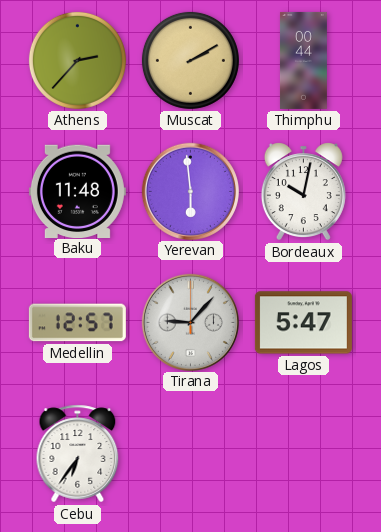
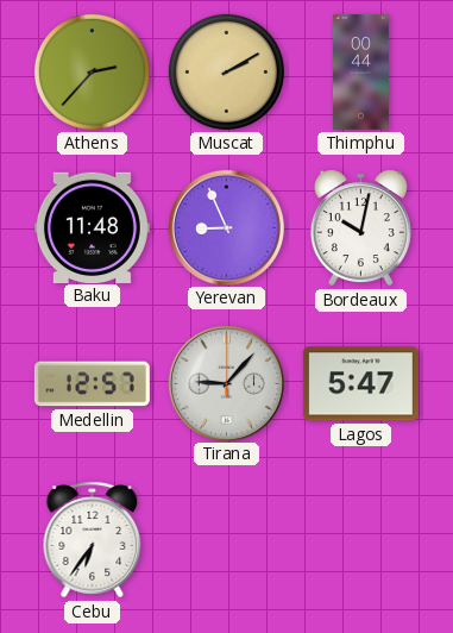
Yerevan: 5:59 -> 8:56 (226, 227)
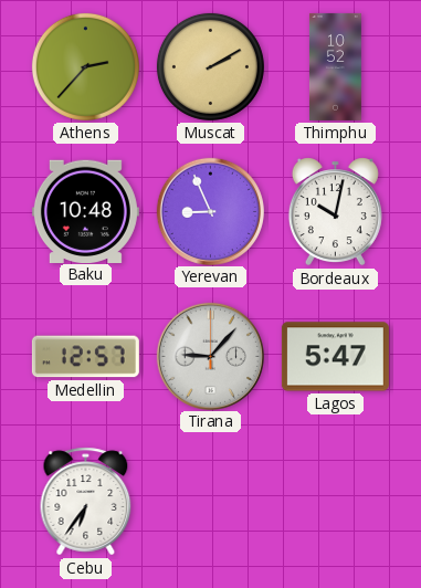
Thimphu: 00:44 -> 10:52 (335, 66)
Baku: 11:48 -> 10:48 (85, 211)
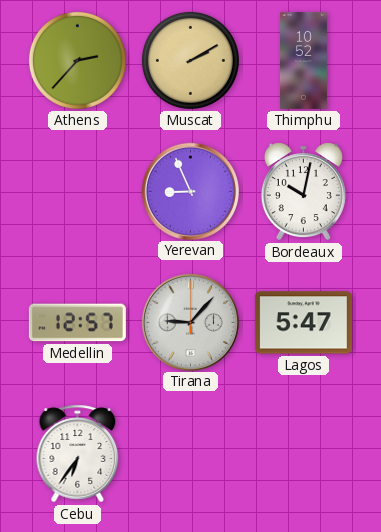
Baku: 10:48 -> none (85, 211)
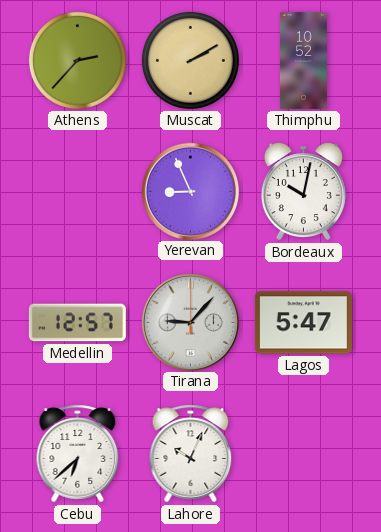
Cebu: 6:36 -> 6:38 (78, 454)
Lahore: none -> 10:04 (191, 454)
